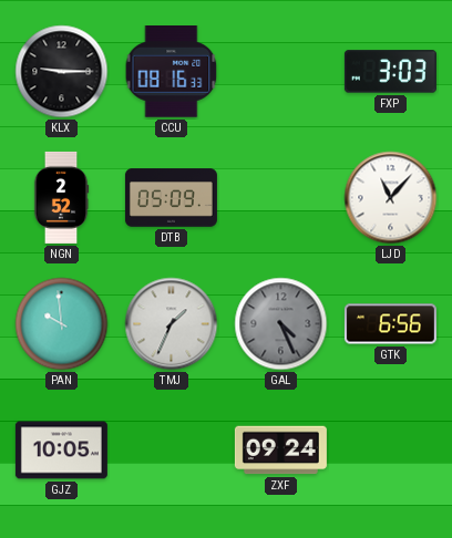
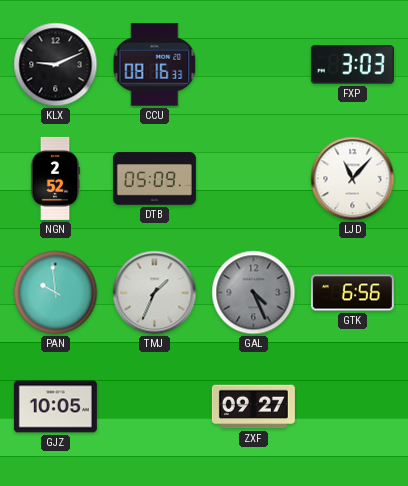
KLX: 9:15 -> 9:11 (56, 65)
ZXF: 09:24 -> 09:27 (253, 407)
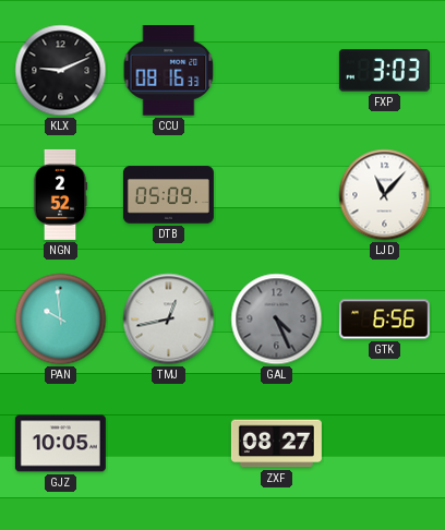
TMJ: 1:34 -> 12:43 (169, 320)
ZXF: 09:27 -> 08:27 (276, 444)
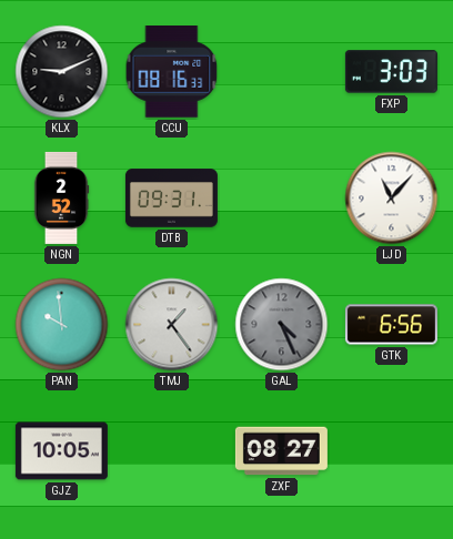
DTB: 05:09 -> 09:31 (171, 199)
TMJ: 12:43 -> 1:24 (172, 325)
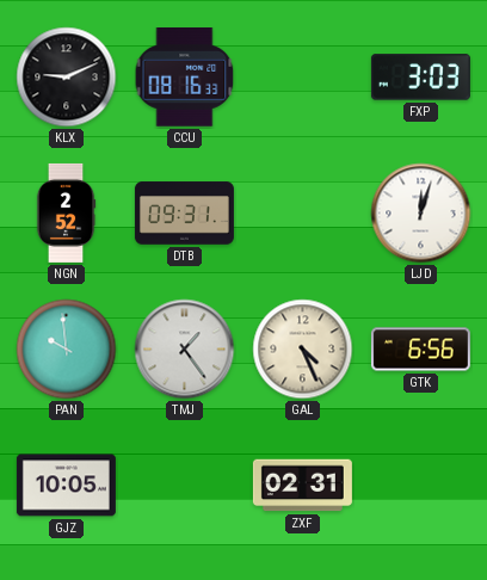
LJD: 11:07 -> 12:03 (421, 214)
GAL dial: grey -> cream (303, 350)
ZXF: 08:27 -> 02:31 (302, 486)
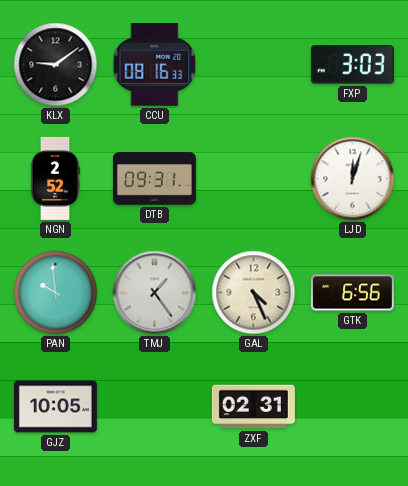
KLX: 9:11 -> 9:09 (56, 65)
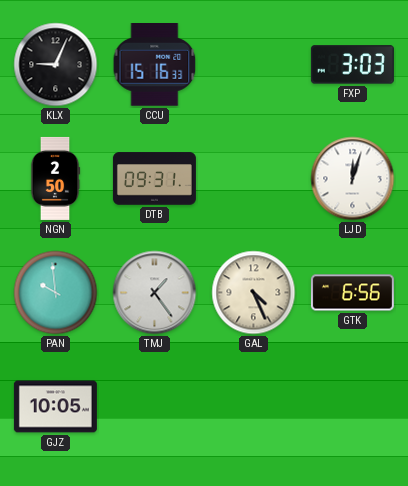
KLX: 9:09 -> 9:04 (56, 65)
CCU: 08:16 -> 15:16 (155, 65)
NGN: 2:52 -> 2:50 (55, 178)
ZXF: 02:31 -> none (253, 407)
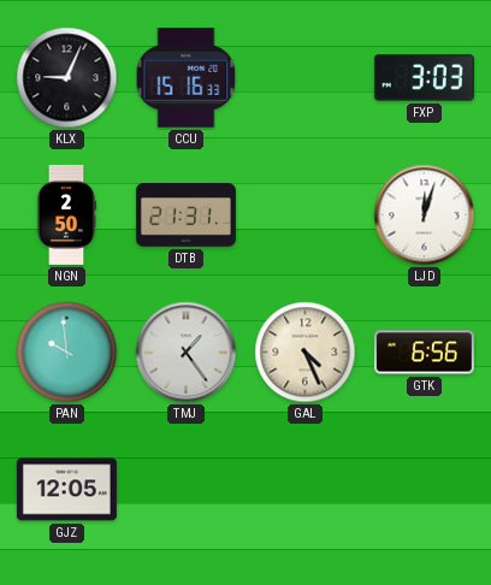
DTB: 09:31 -> 21:31 (185, 215)
GJZ: 10:05 -> 12:05 (66, 490)
